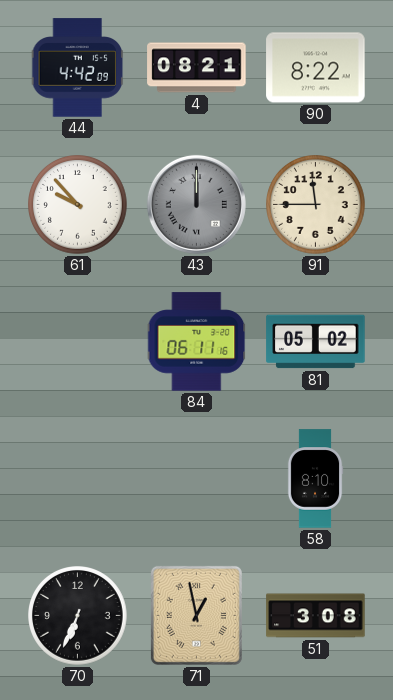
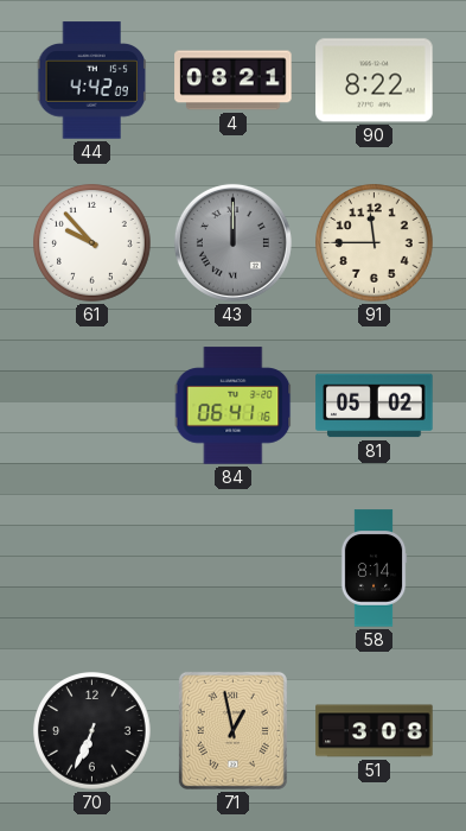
84: 06:11 -> 06:41 (234, 406)
58: 8:10 -> 8:14 (374, 569)
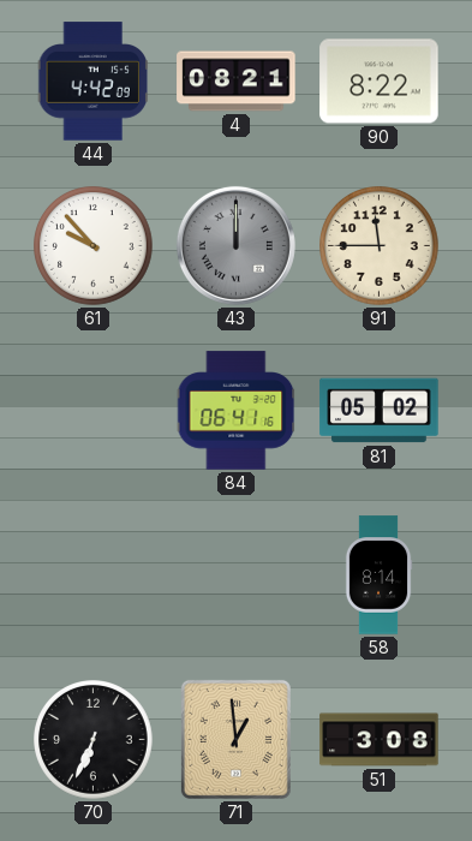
71: 12:58 -> 12:59 (235, 739)
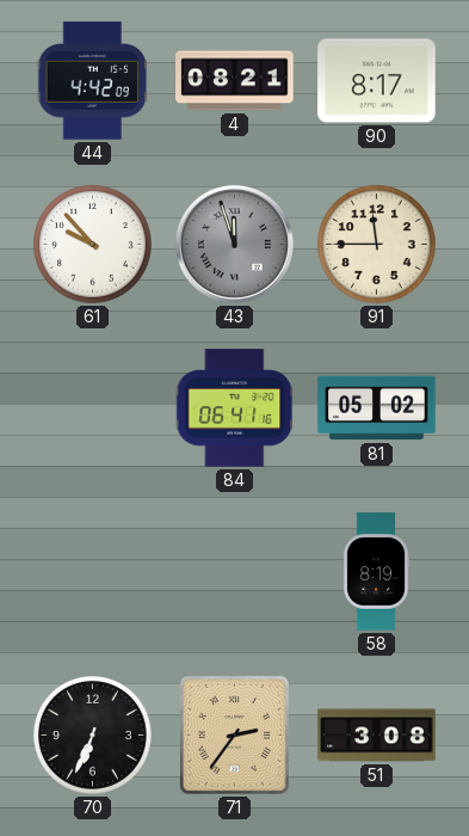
90: 8:22 -> 8:17 (377, 81)
43: 12:00 -> 11:57 (234, 244)
58: 8:14 -> 8:19 (376, 572)
71: 12:59 -> 2:36 (234, 734)
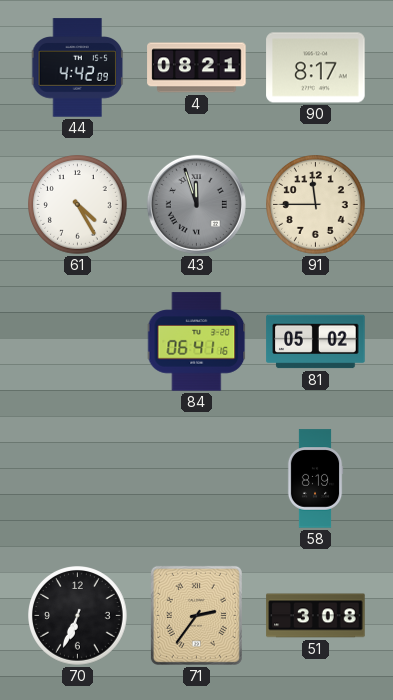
61: 9:53 -> 4:25 (78, 205)
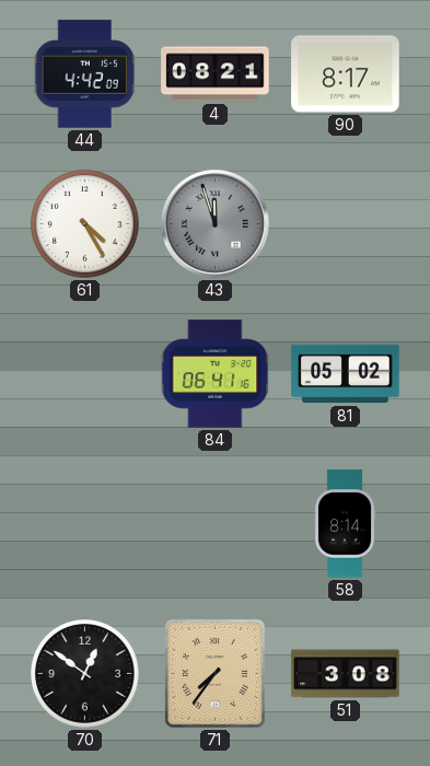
91: 11:45 -> none (316, 205)
58: 8:19 -> 8:14 (345, 524)
70: 6:34 -> 12:51 (85, 674)
71: 2:36 -> 7:36 (214, 673)
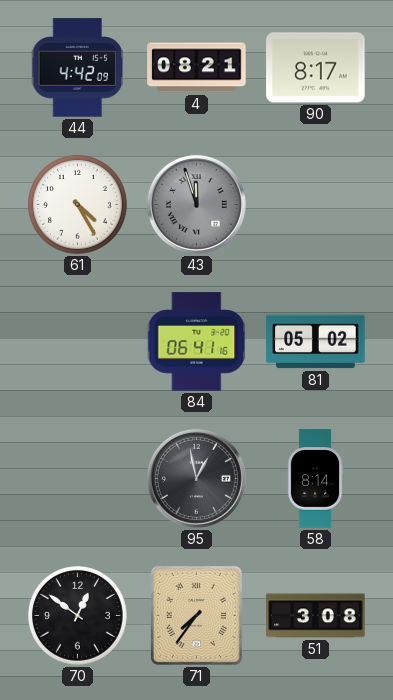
95: none -> 12:58 (196, 478)
